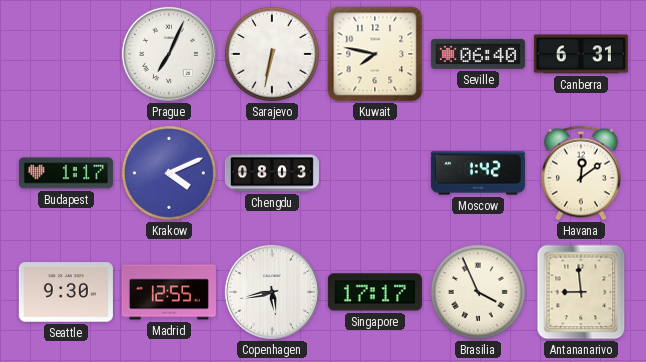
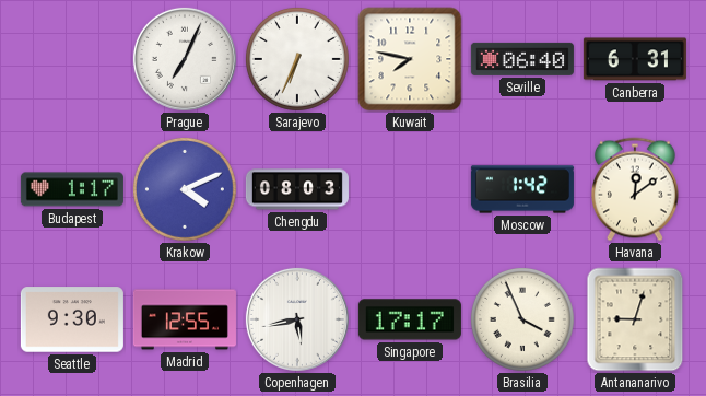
Sarajevo: 6:32 -> 6:34 (297, 59)
Antananarivo: 8:59 -> 9:03 (635, 319)
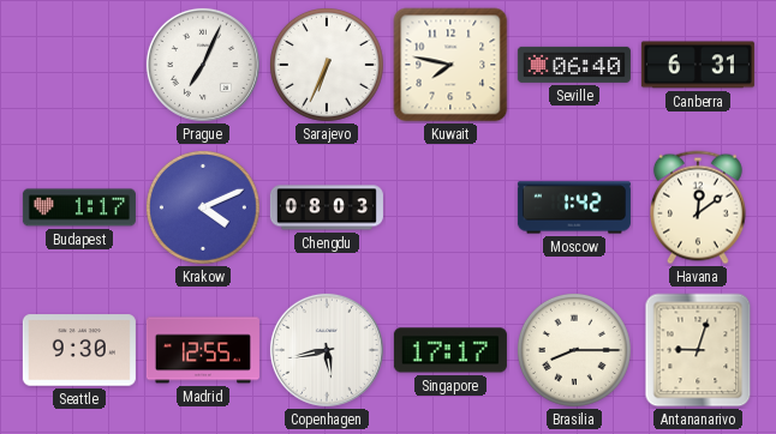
Brasilia: 3:56 -> 8:15 (574, 350)
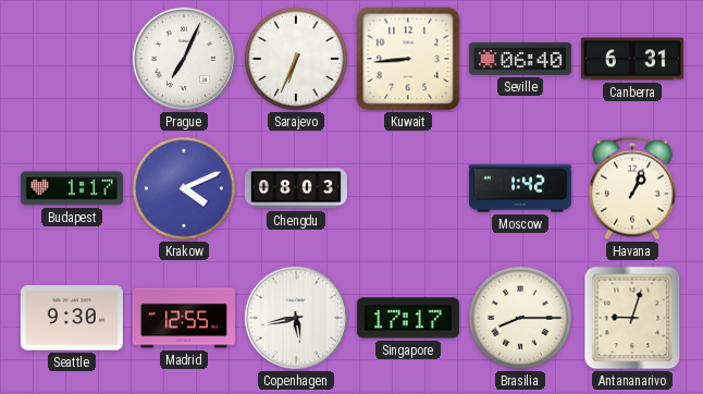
Kuwait: 7:47 -> 8:44 (408, 59)
Havana: 12:09 -> 1:04 (632, 188)
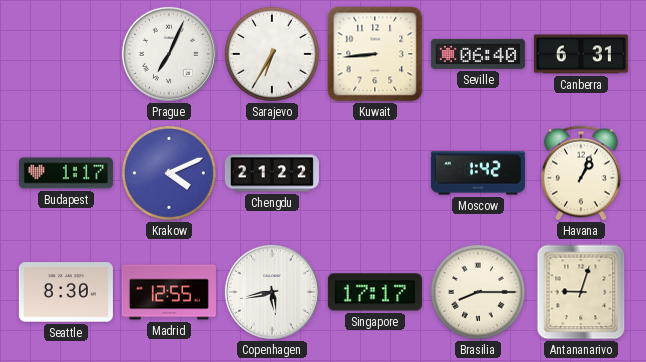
Sarajevo: 6:34 -> 6:35 (272, 54)
Chengdu: 08:03 -> 21:22 (272, 173)
Seattle: 9:30 -> 8:30 (66, 292)
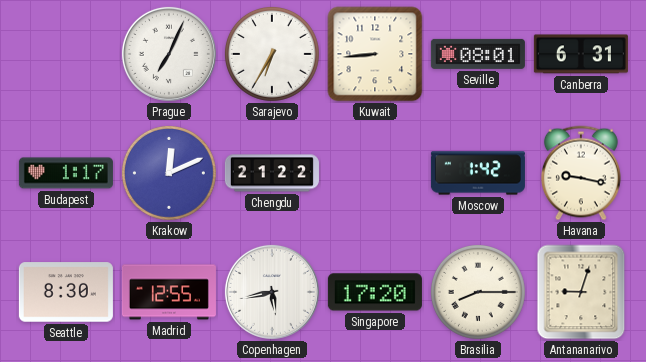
Seville: 06:40 -> 08:01 (478, 54)
Krakow: 4:11 -> 12:11 (169, 173)
Havana: 1:04 -> 9:17 (581, 173)
Singapore: 17:17 -> 17:20 (375, 292)
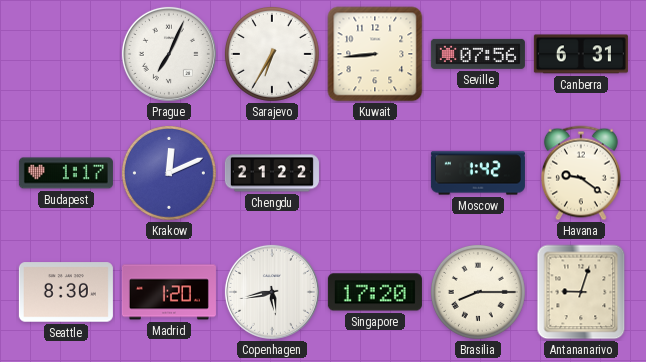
Seville: 08:01 -> 07:56 (478, 54)
Havana: 9:17 -> 9:21 (581, 173)
Madrid: 12:55 -> 1:20 (169, 292)
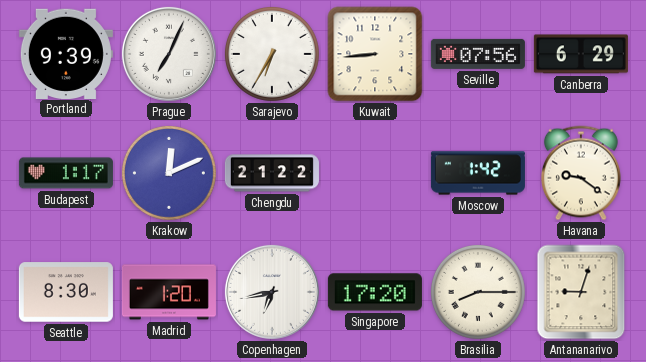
Portland: none -> 9:39 (66, 53)
Canberra: 6:31 -> 6:29 (581, 54)
Copenhagen: 5:43 -> 6:43 (272, 292)
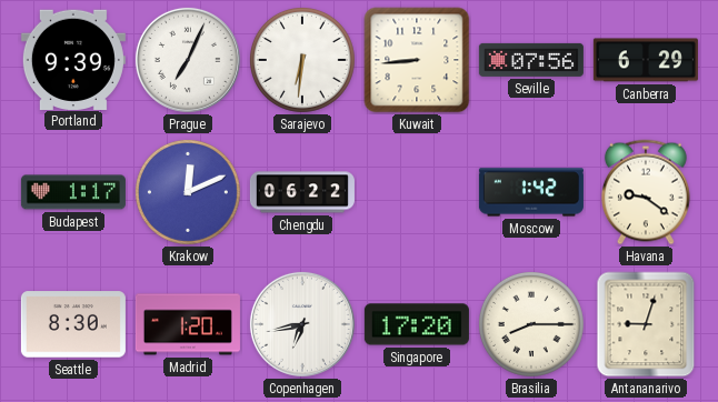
Sarajevo: 6:35 -> 6:31 (302, 60)
Chengdu: 21:22 -> 06:22 (302, 192)
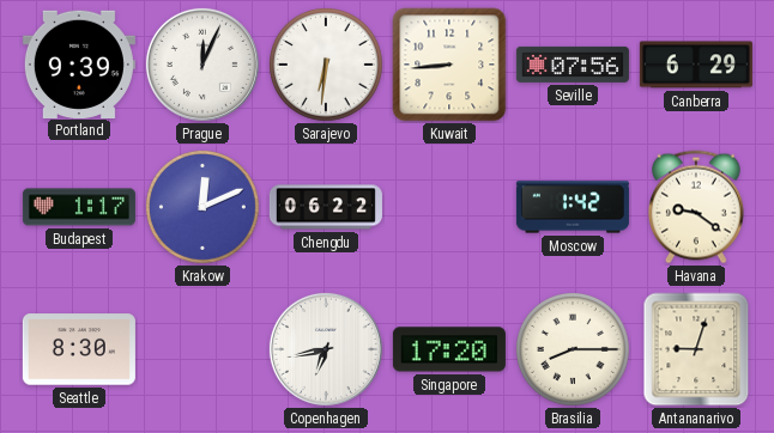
Prague: 7:04 -> 12:04 (202, 65)
Madrid: 1:20 -> none (188, 324)
